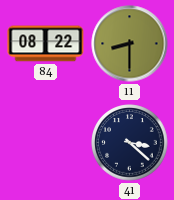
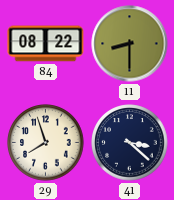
29: none -> 7:57 (46, 143)
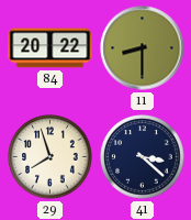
84: 08:22 -> 20:22 (50, 48)
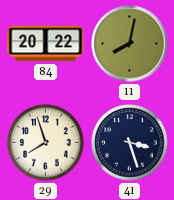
11: 8:30 -> 8:02 (130, 44)
41: 3:22 -> 3:27 (130, 143)
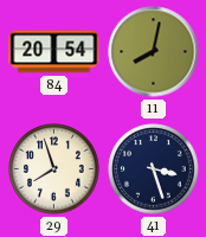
84: 20:22 -> 20:54 (54, 52)
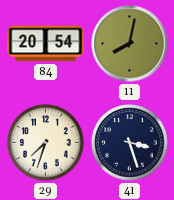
29: 7:57 -> 7:33 (46, 143)
